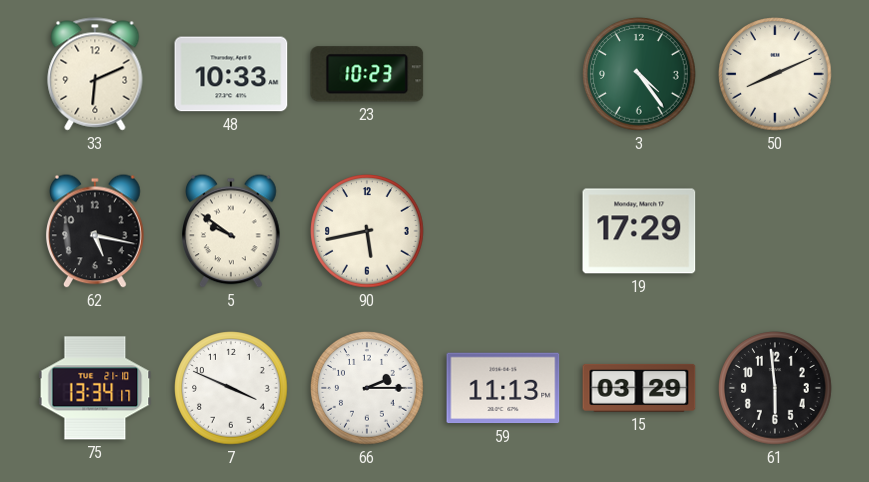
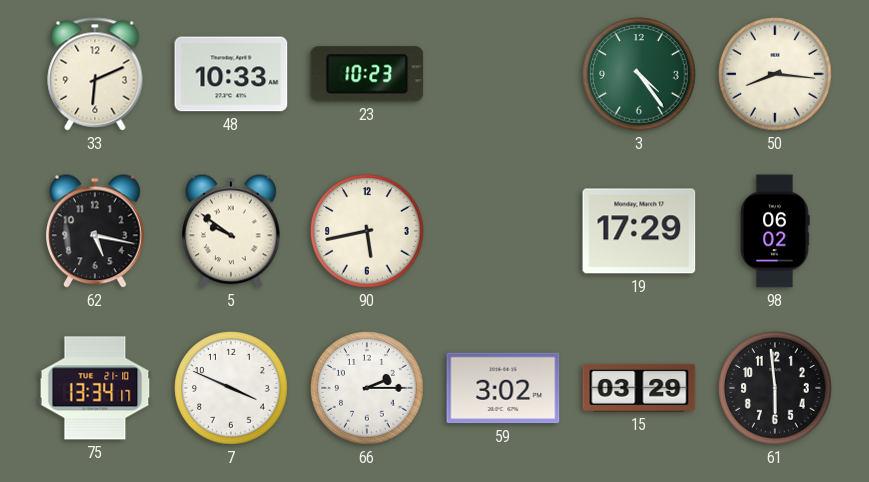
50: 8:11 -> 8:16 (775, 74)
98: none -> 06:02 (775, 231)
59: 11:13 -> 3:02 (503, 388)
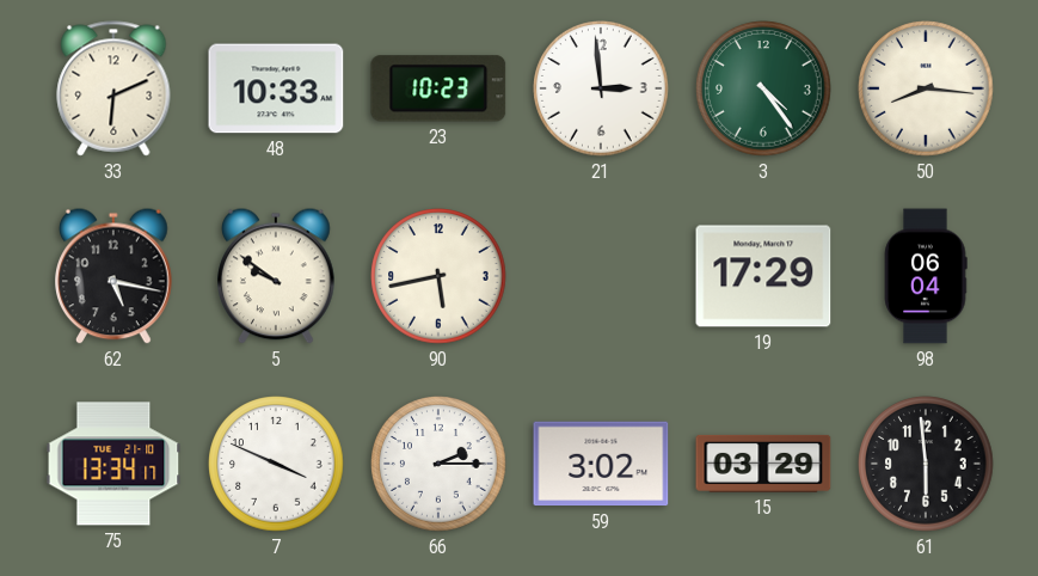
21: none -> 2:59 (601, 88)
98: 06:02 -> 06:04 (926, 276)
